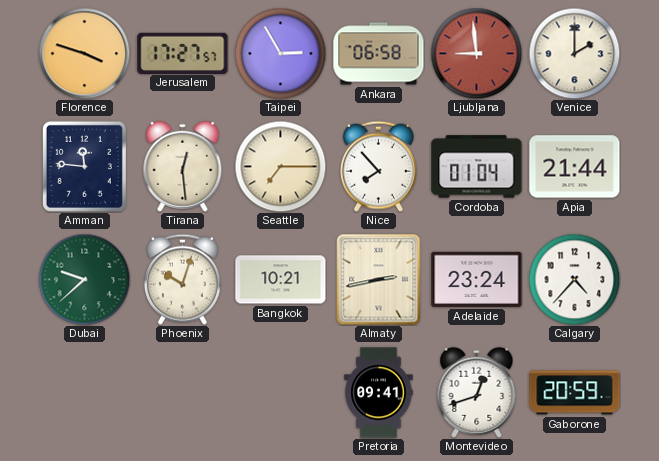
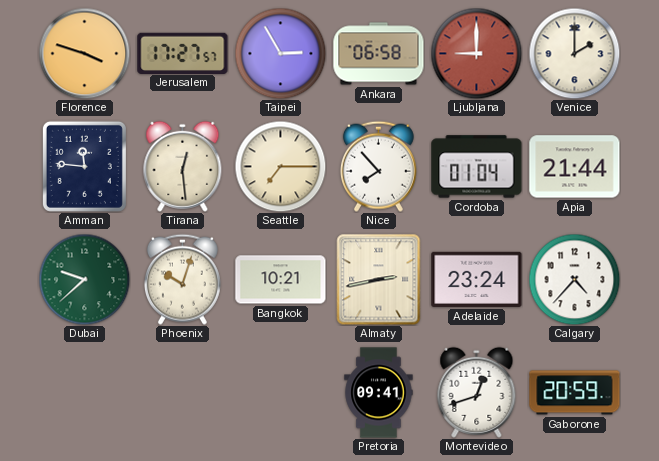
Ljubljana: 8:59 -> 9:00 (476, 53)
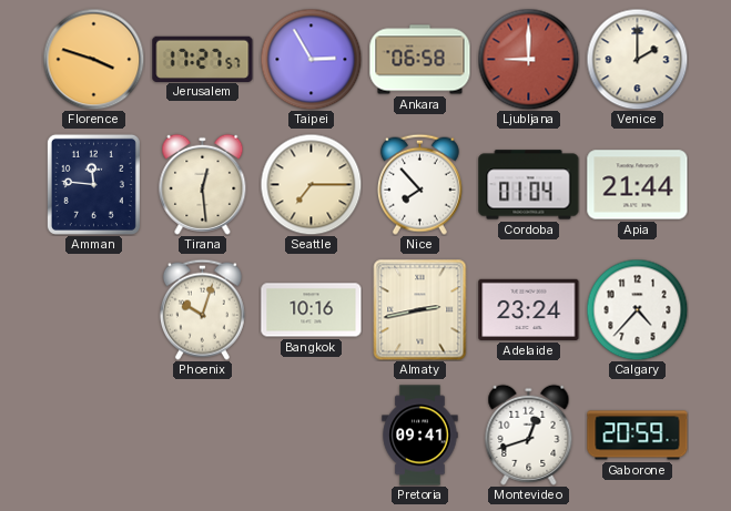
Dubai: 9:38 -> none (84, 279)
Bangkok: 10:21 -> 10:16 (312, 310)
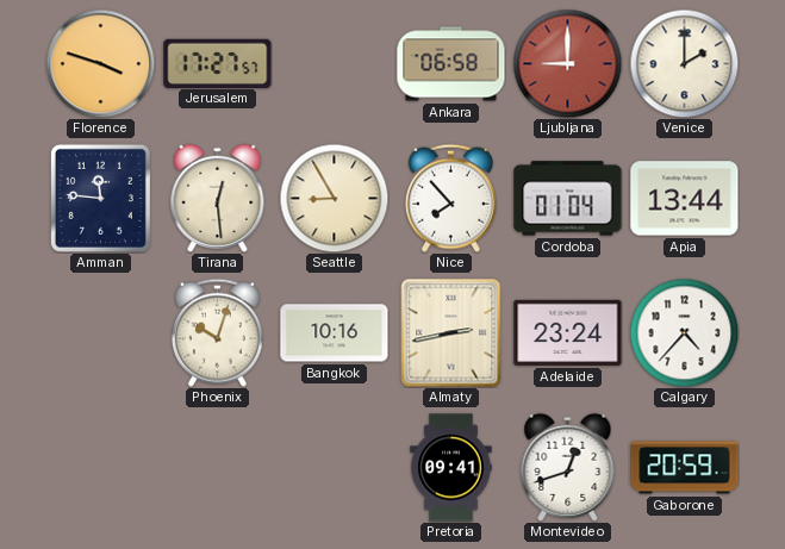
Taipei: 2:55 -> none (311, 59)
Seattle: 7:15 -> 8:55 (334, 198)
Apia: 21:44 -> 13:44 (685, 199)
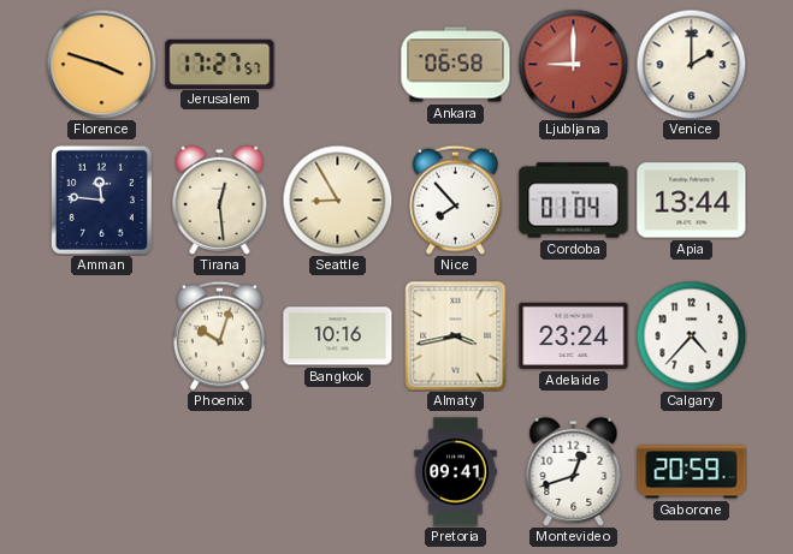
Almaty: 2:43 -> 3:43 (456, 336)
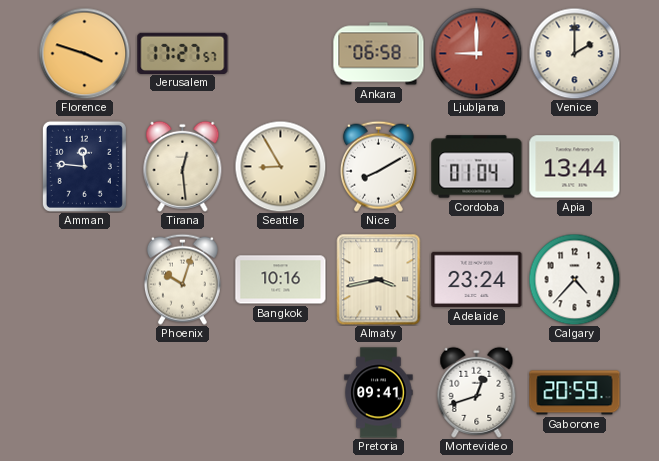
Nice: 7:53 -> 8:10 (378, 166)
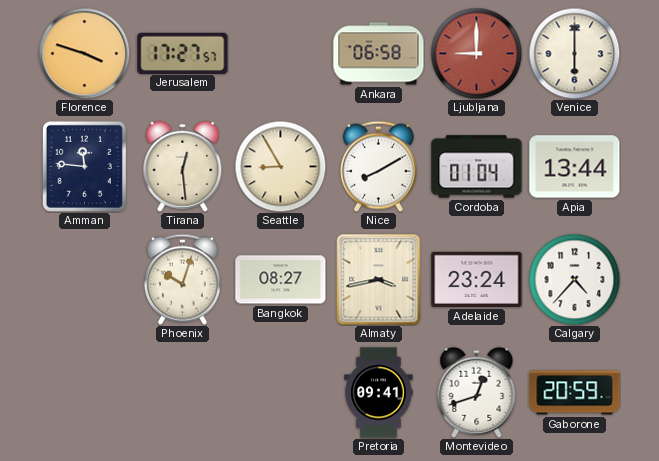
Venice: 2:00 -> 6:00 (574, 53)
Bangkok: 10:16 -> 08:27 (281, 280)
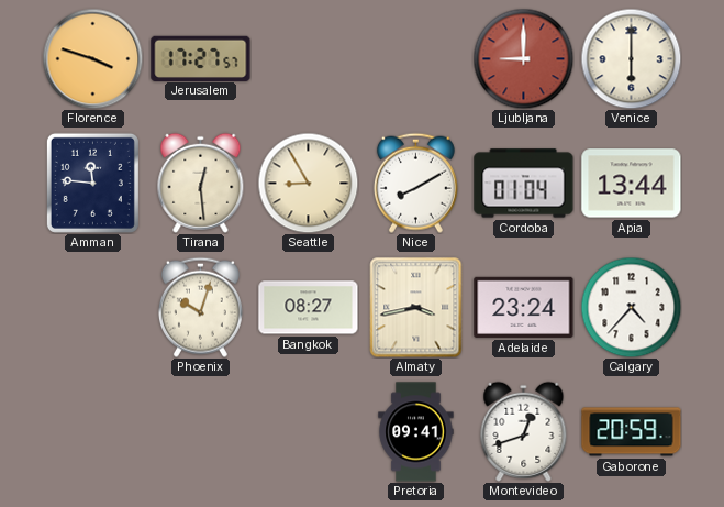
Ankara: 06:58 -> none (379, 54)
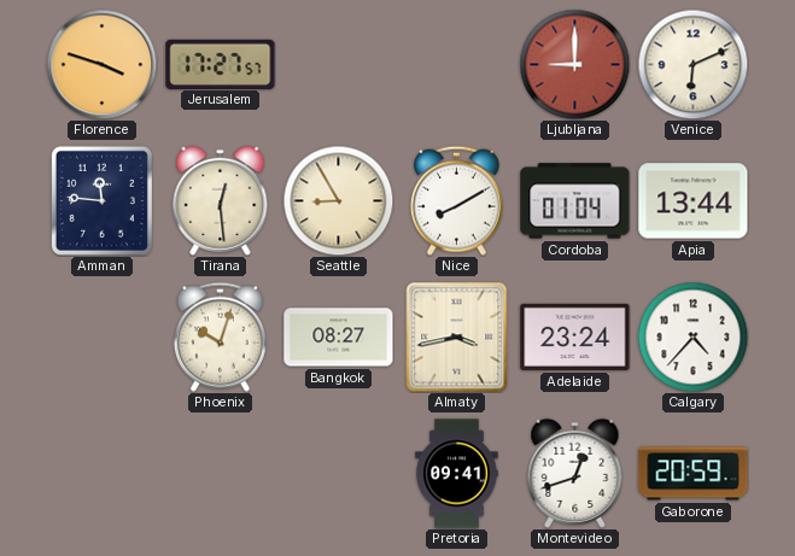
Venice: 6:00 -> 6:11 (692, 64)
